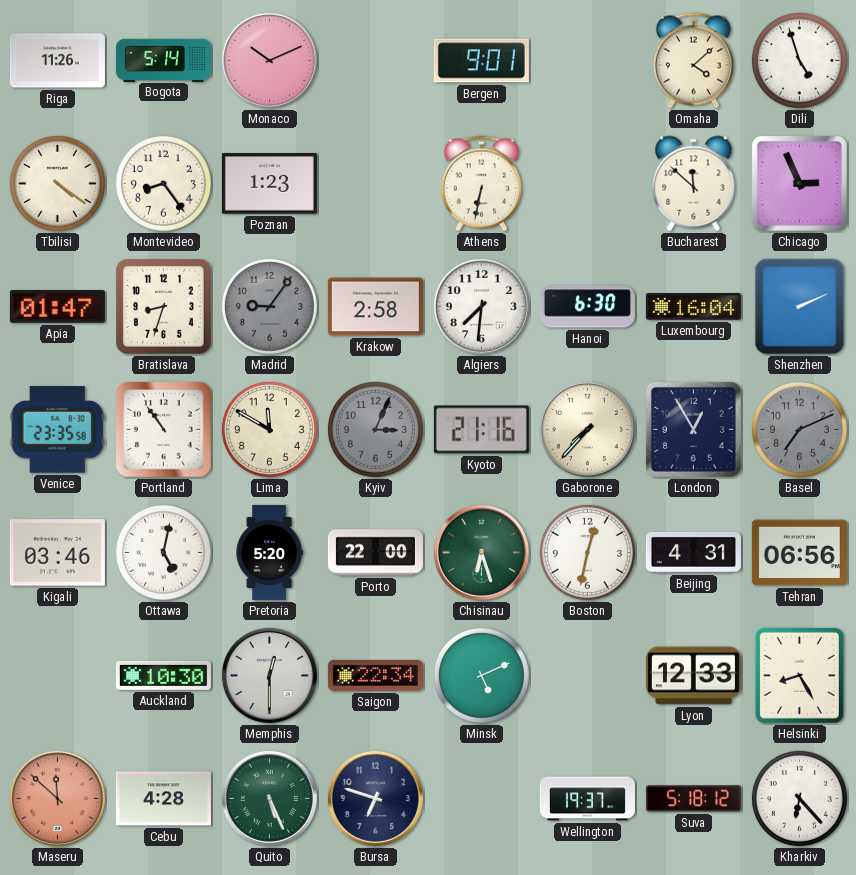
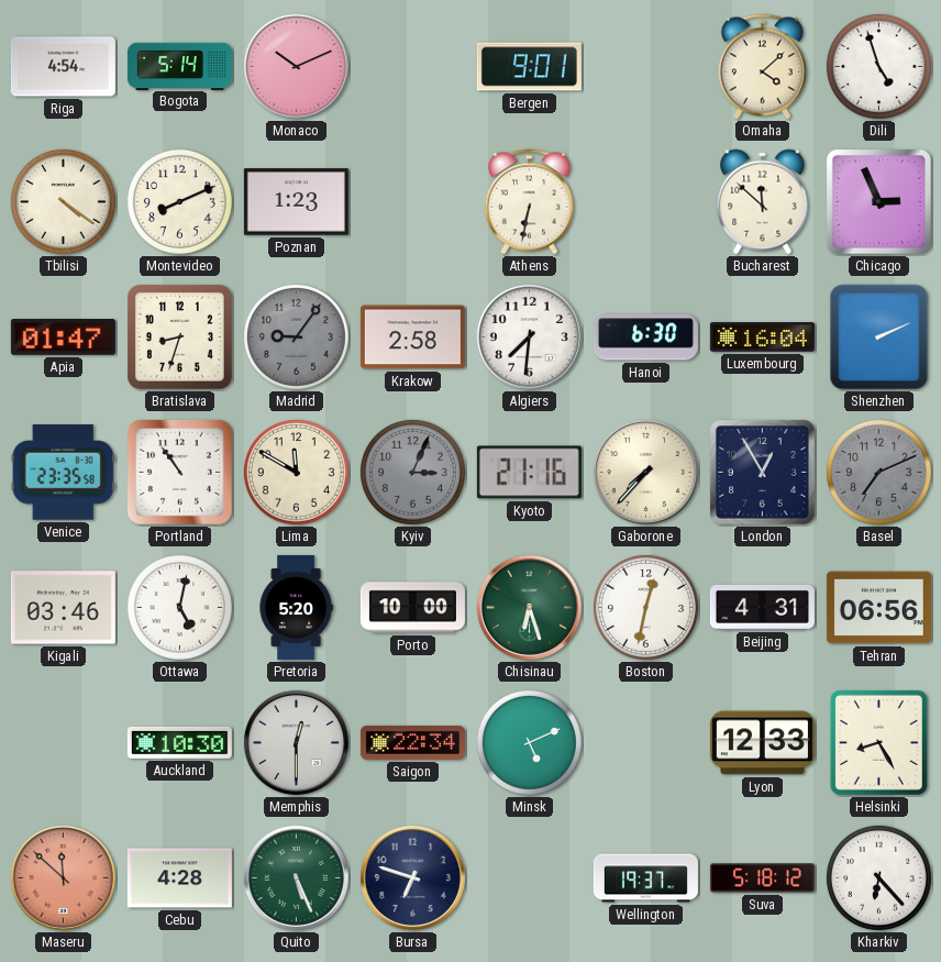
Riga: 11:26 -> 4:54 (63, 67)
Montevideo: 8:24 -> 8:11 (179, 201)
Porto: 22:00 -> 10:00 (412, 608)
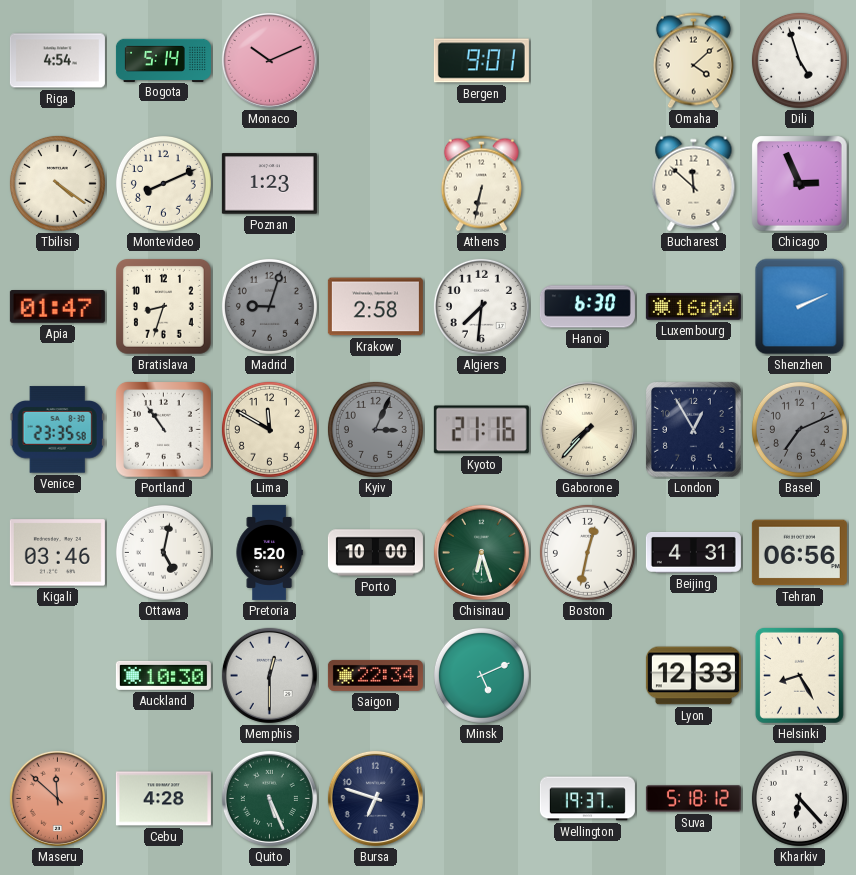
Madrid: 9:06 -> 9:03 (269, 306)
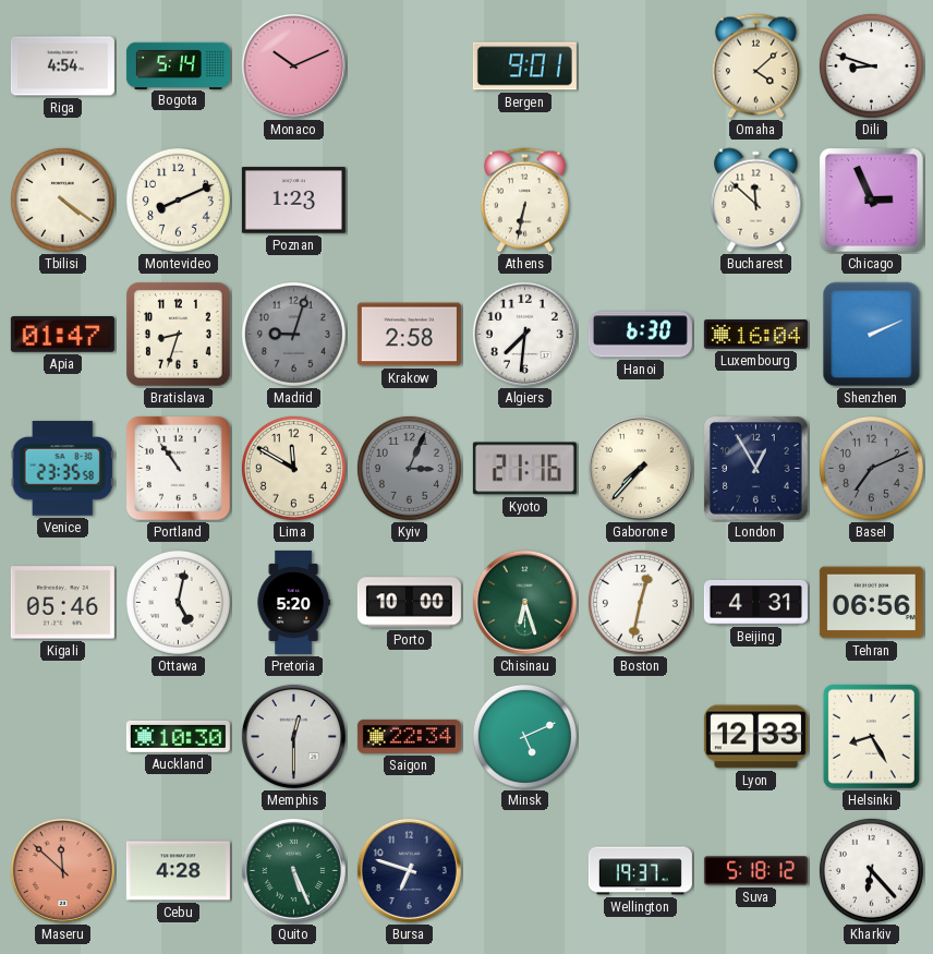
Dili: 4:57 -> 8:48 (871, 65)
Kigali: 03:46 -> 05:46 (62, 603)
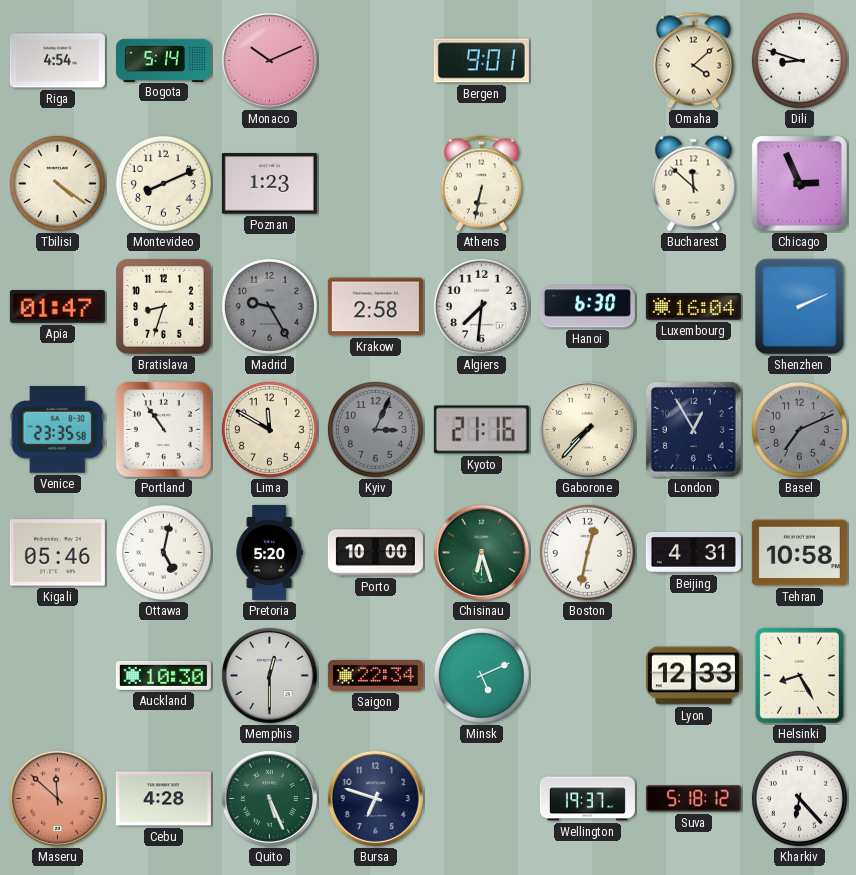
Madrid: 9:03 -> 9:25 (269, 306)
Tehran: 06:56 -> 10:58 (799, 553)
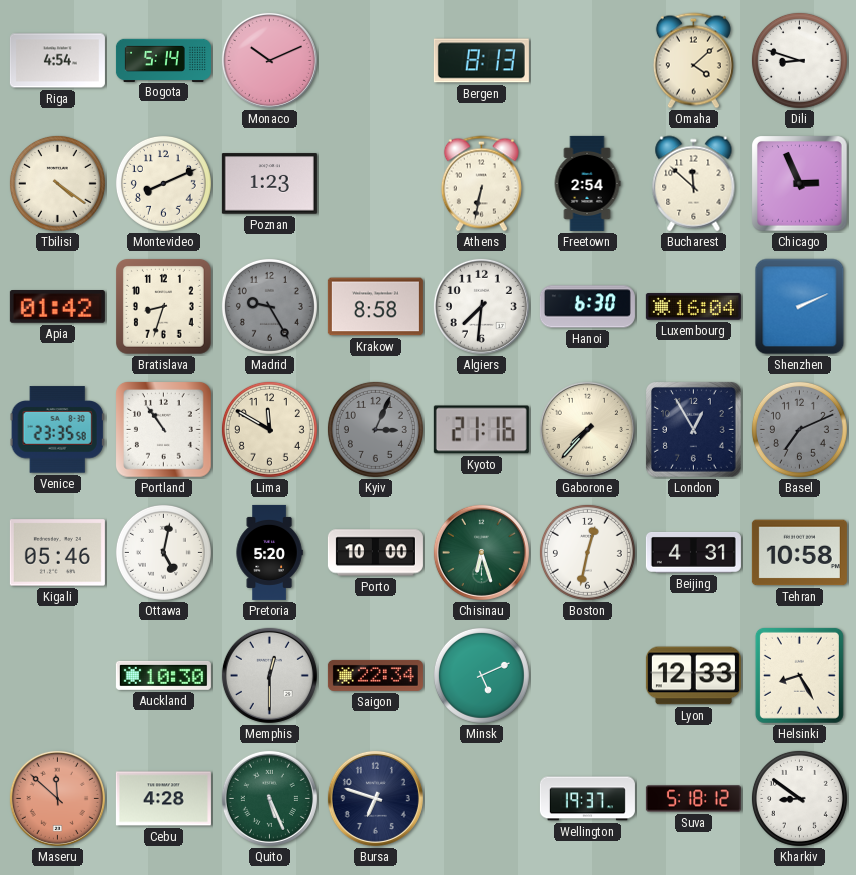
Bergen: 9:01 -> 8:13 (481, 61)
Freetown: none -> 2:54 (587, 183)
Apia: 01:47 -> 01:42 (57, 307)
Krakow: 2:58 -> 8:58 (375, 307)
Kharkiv: 6:23 -> 8:51 (799, 798)
